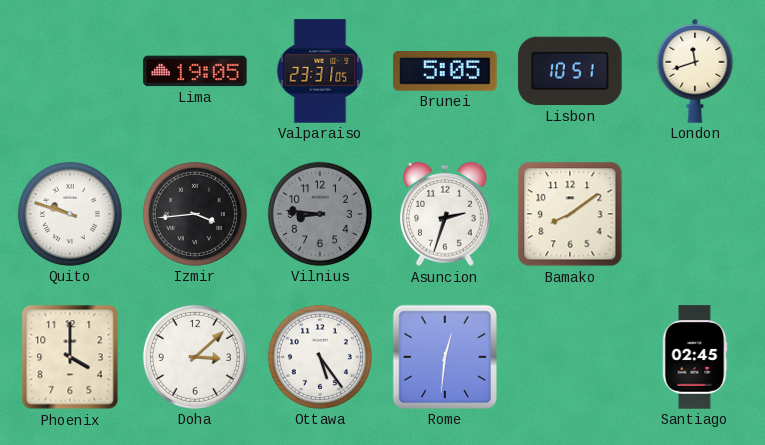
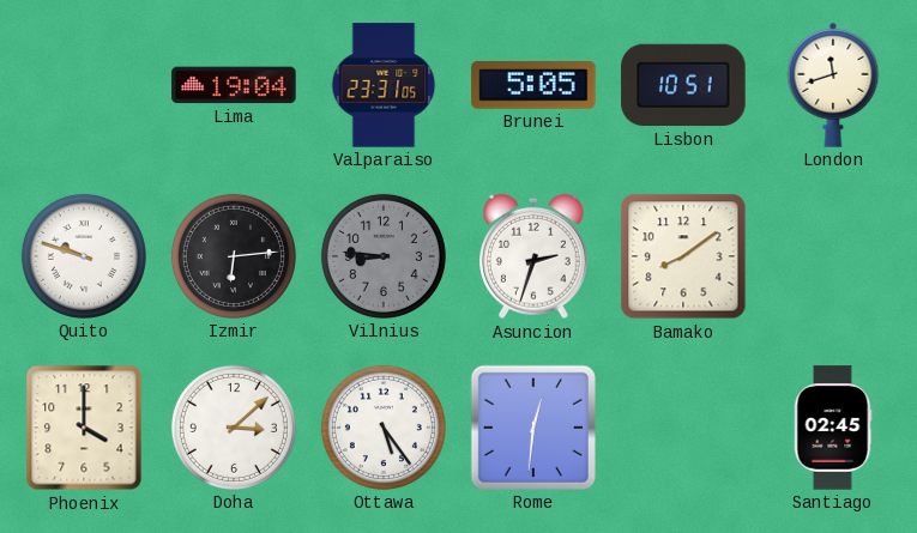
Lima: 19:05 -> 19:04 (234, 85)
Izmir: 3:44 -> 6:14 (234, 256)
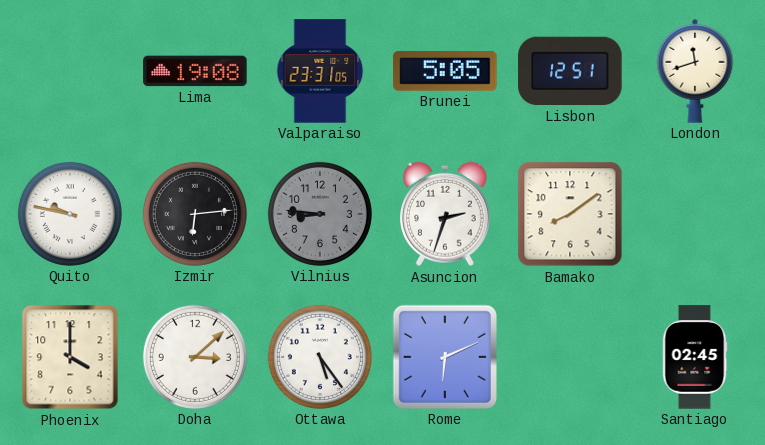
Lima: 19:04 -> 19:08 (195, 71)
Lisbon: 10:51 -> 12:51 (570, 71)
Quito: 9:48 -> 9:47 (70, 214)
Rome: 12:31 -> 6:11 (445, 357)
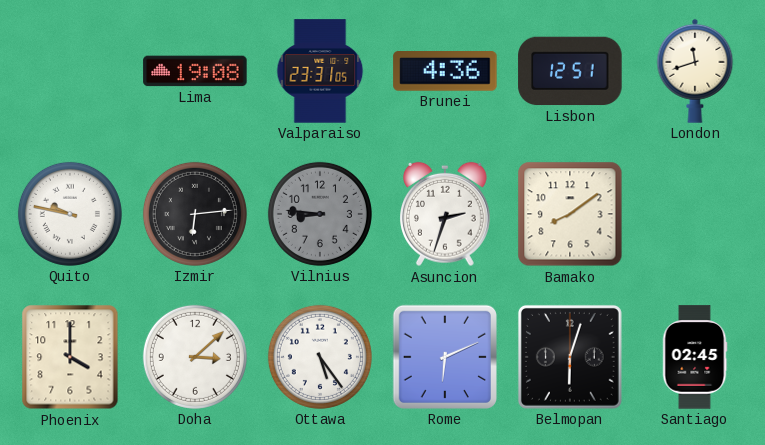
Brunei: 5:05 -> 4:36 (445, 72)
Belmopan: none -> 6:03 (570, 357)
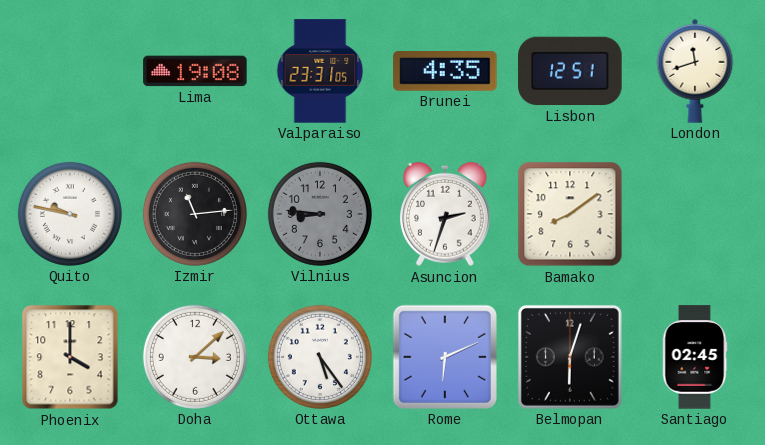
Brunei: 4:36 -> 4:35 (445, 72)
Izmir: 6:14 -> 11:14 (195, 214)
